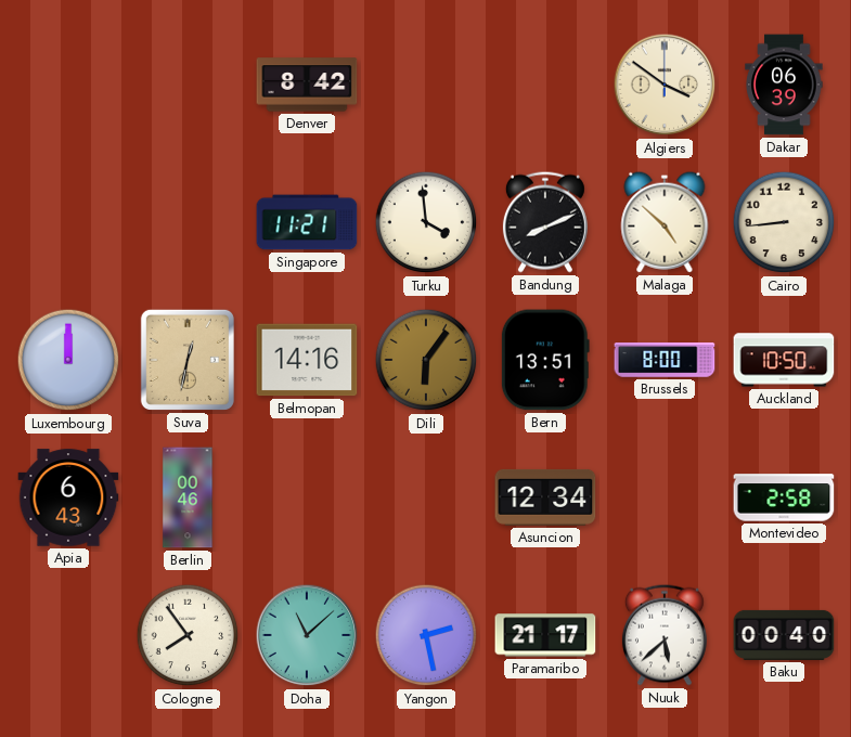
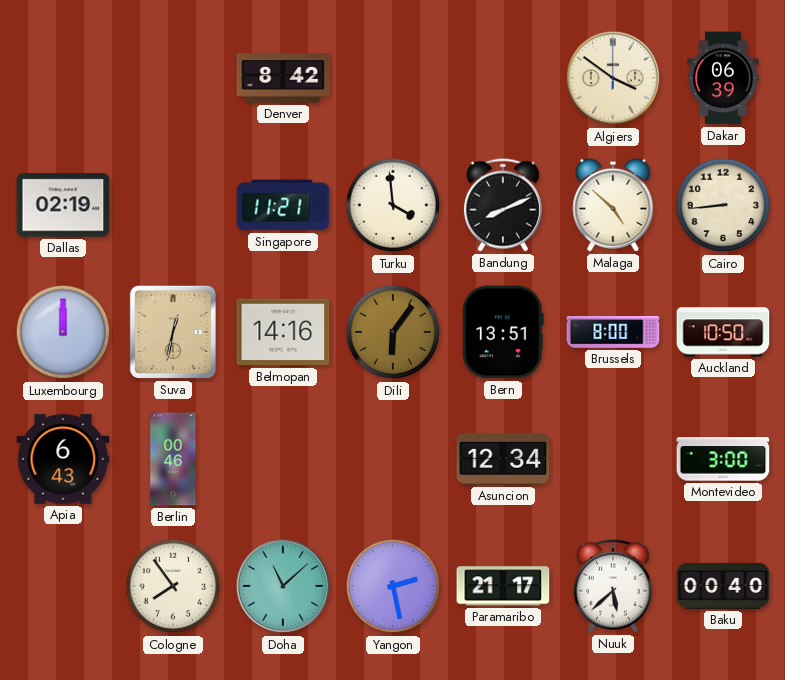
Dallas: none -> 02:19 (63, 205)
Montevideo: 2:58 -> 3:00 (723, 459)
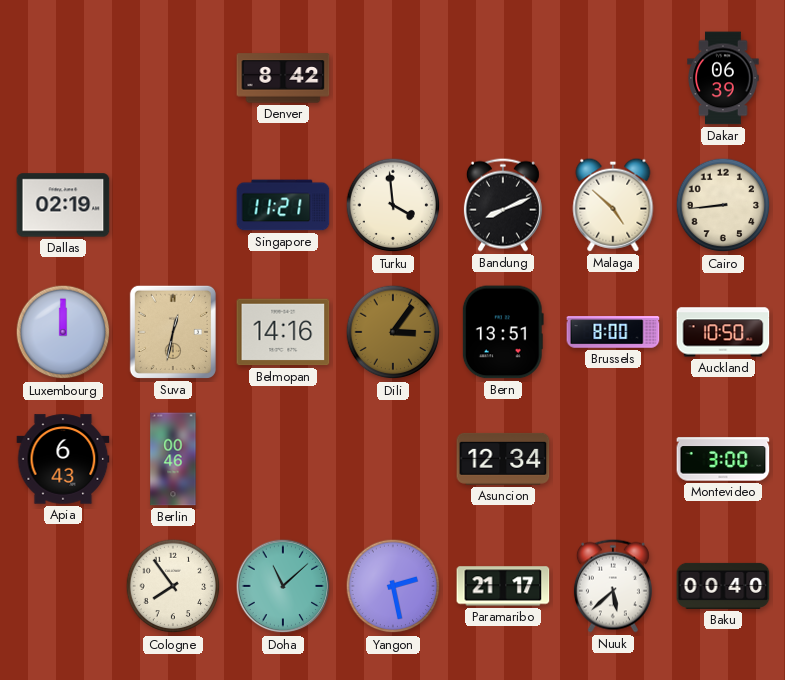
Algiers: 3:51 -> none (613, 78)
Dili: 6:06 -> 3:06 (393, 332)
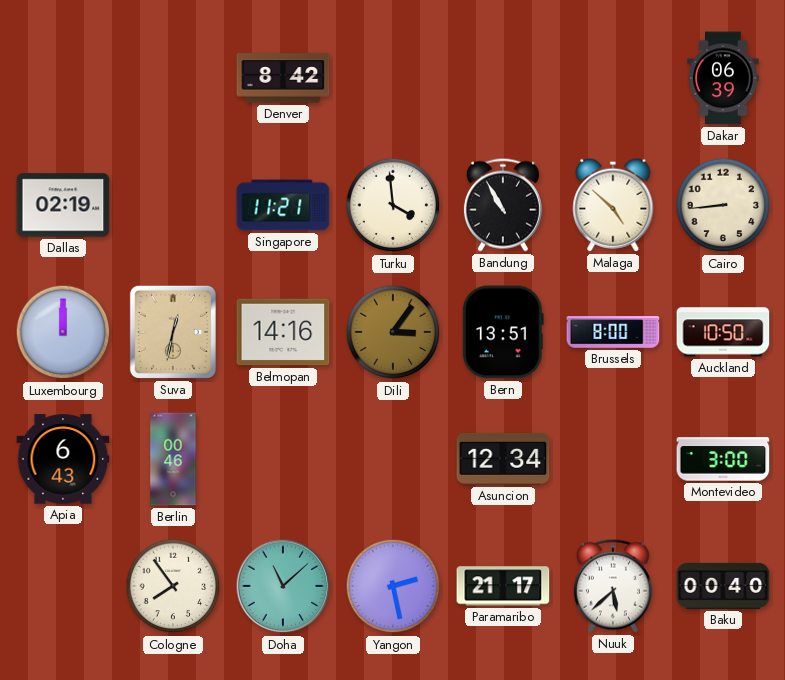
Bandung: 8:11 -> 10:55 (503, 205)
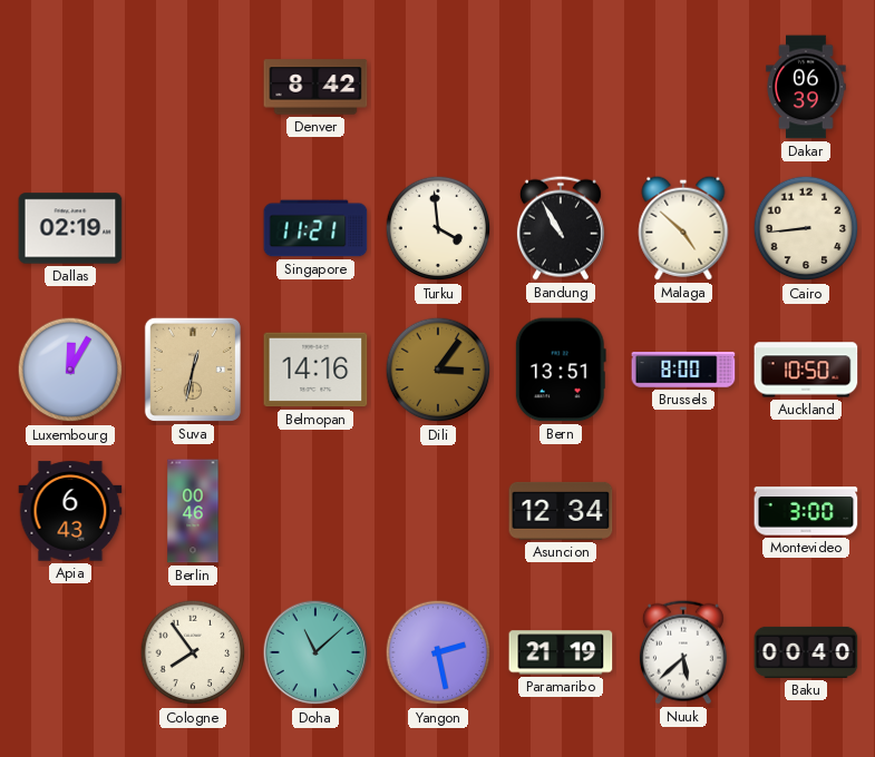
Luxembourg: 12:00 -> 12:05 (70, 370)
Paramaribo: 21:17 -> 21:19 (561, 652)
